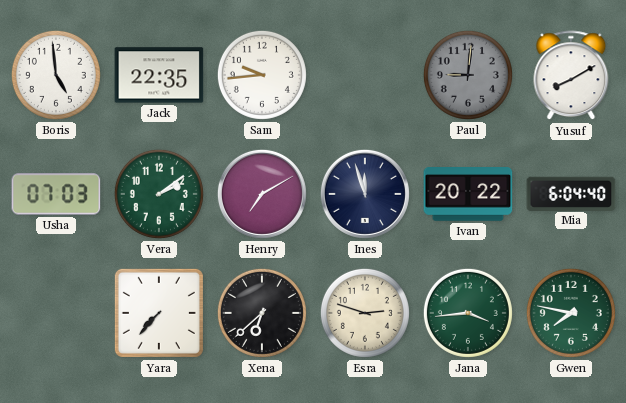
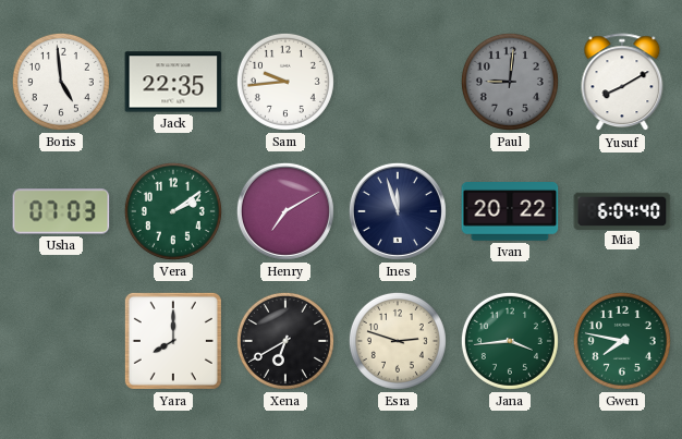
Yara: 7:37 -> 8:00 (173, 341)
Xena: 6:38 -> 6:40 (285, 341)
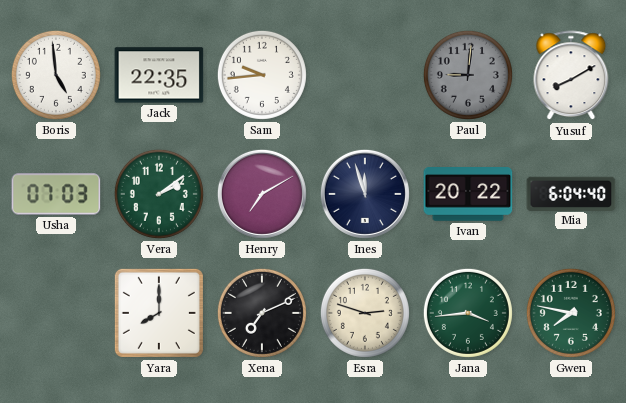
Xena: 6:40 -> 7:11 (262, 313)
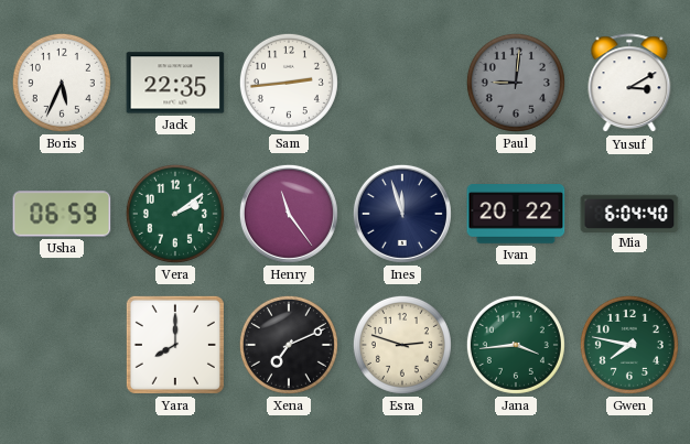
Boris: 4:59 -> 5:34 (62, 83)
Sam: 9:44 -> 2:44 (289, 83)
Yusuf: 8:10 -> 3:10 (629, 84)
Usha: 07:03 -> 06:59 (62, 214)
Henry: 7:10 -> 11:24 (289, 214)
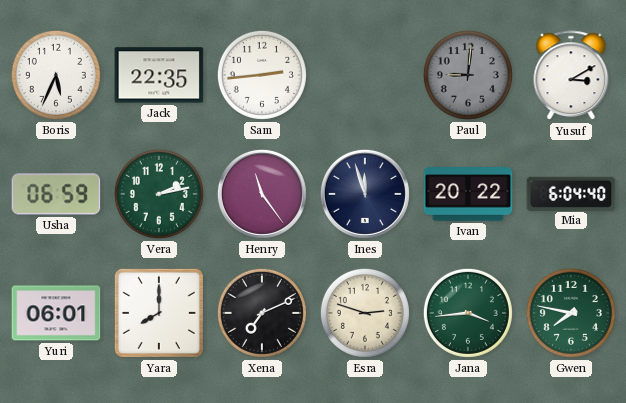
Vera: 2:09 -> 2:13 (159, 194)
Yuri: none -> 06:01 (56, 313)
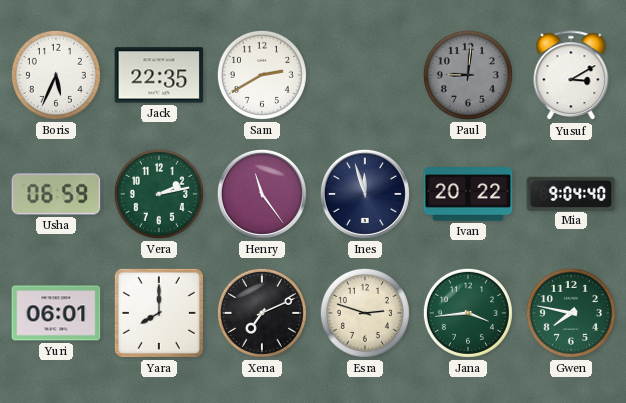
Sam: 2:44 -> 2:40 (262, 75)
Mia: 6:04 -> 9:04 (571, 193)
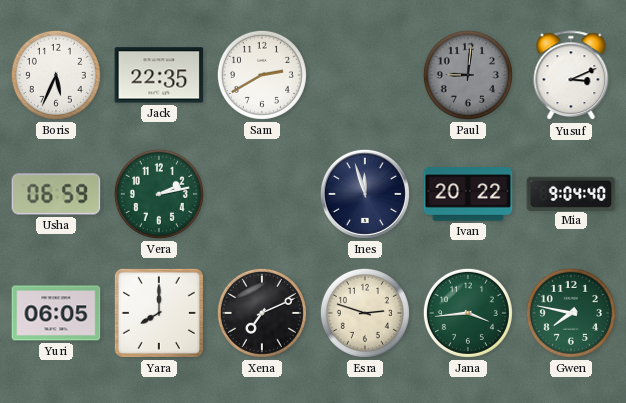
Yusuf: 3:10 -> 3:11 (571, 76)
Henry: 11:24 -> none (262, 194)
Yuri: 06:01 -> 06:05 (56, 313)
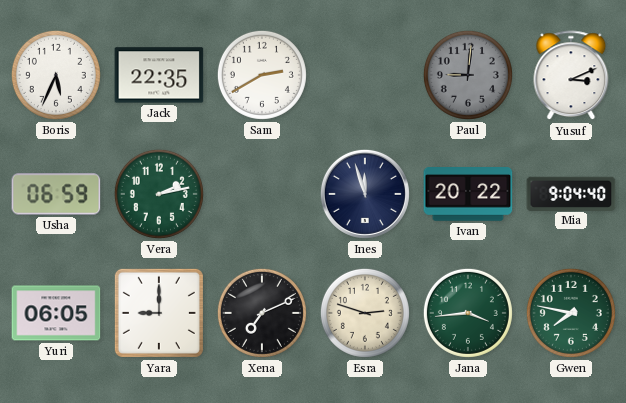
Yara: 8:00 -> 9:00 (159, 313)
